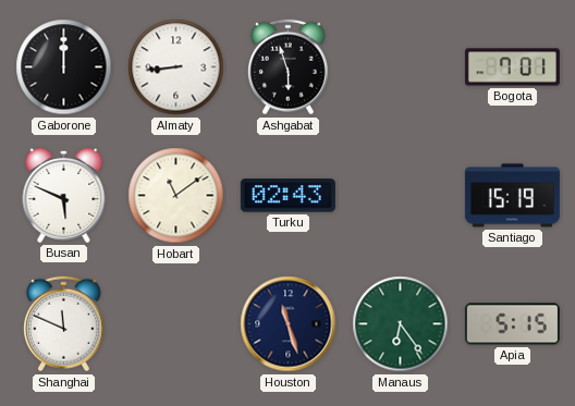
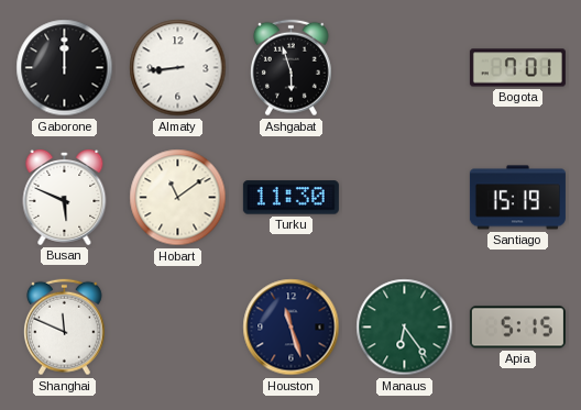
Turku: 02:43 -> 11:30 (290, 198)
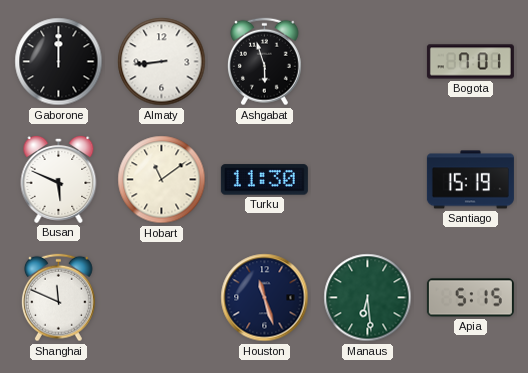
Manaus: 6:24 -> 6:29 (368, 298)
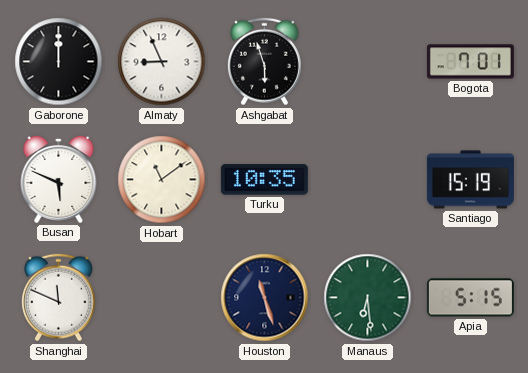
Almaty: 8:44 -> 8:56 (162, 62)
Turku: 11:30 -> 10:35 (264, 180)
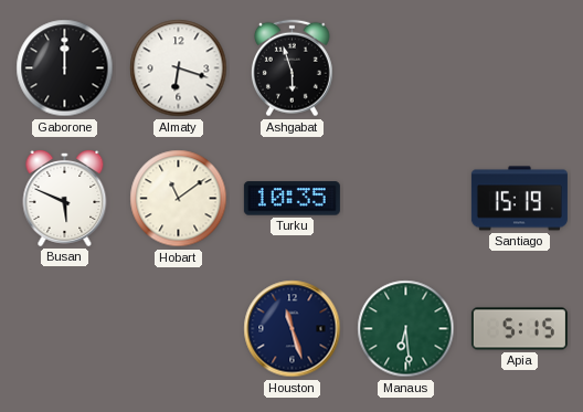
Almaty: 8:56 -> 6:18 (179, 68)
Bogota: 7:01 -> none (470, 62)
Shanghai: 11:49 -> none (58, 298)
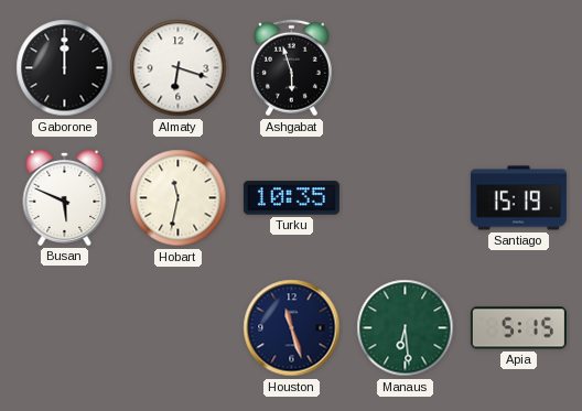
Hobart: 11:09 -> 11:32 (179, 198)
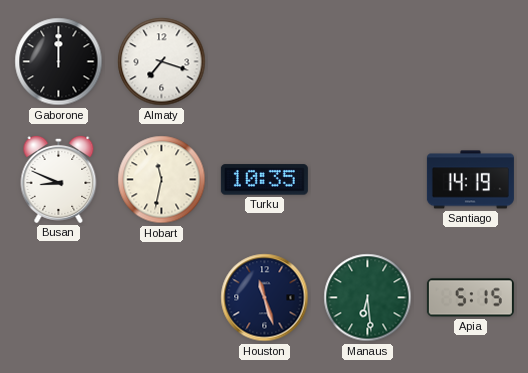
Almaty: 6:18 -> 7:18 (162, 62)
Ashgabat: 5:57 -> none (291, 68)
Busan: 5:49 -> 8:49 (59, 179)
Santiago: 15:19 -> 14:19 (470, 180)
